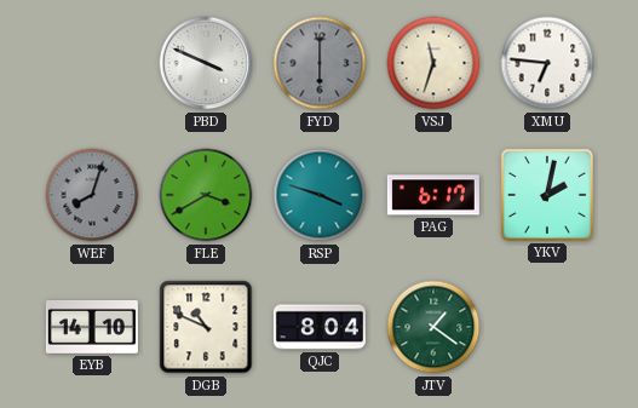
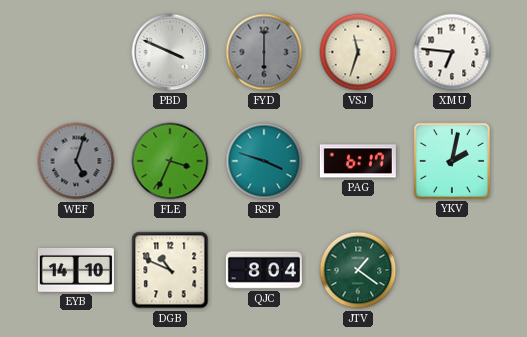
WEF: 8:03 -> 5:03 (76, 161)
FLE: 3:40 -> 3:34 (170, 161)
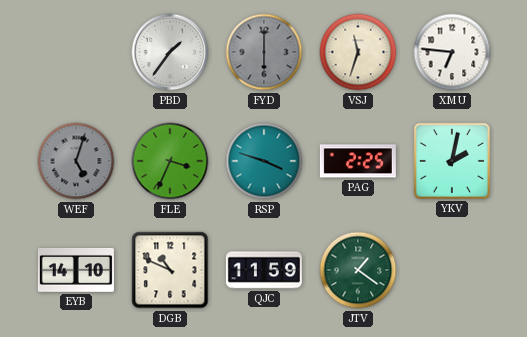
PBD: 3:49 -> 1:36 (170, 52)
PAG: 6:17 -> 2:25 (358, 161)
QJC: 8:04 -> 11:59 (264, 270)
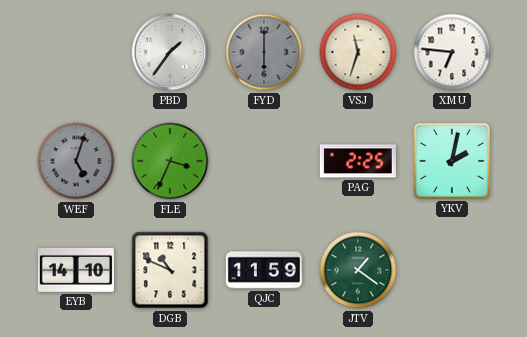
RSP: 3:48 -> none (264, 161)
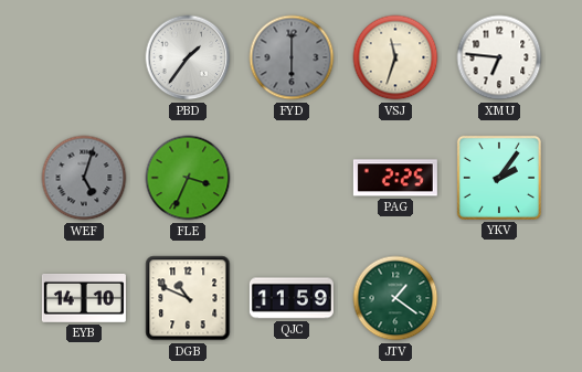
YKV: 2:02 -> 2:06 (499, 178)
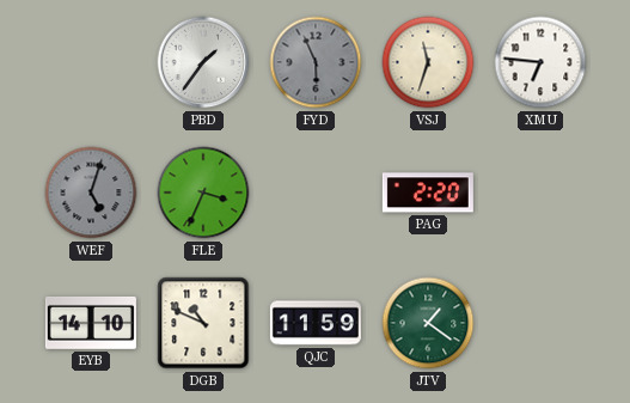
FYD: 6:00 -> 5:56 (316, 62)
PAG: 2:25 -> 2:20 (428, 193)
YKV: 2:06 -> none (499, 178)
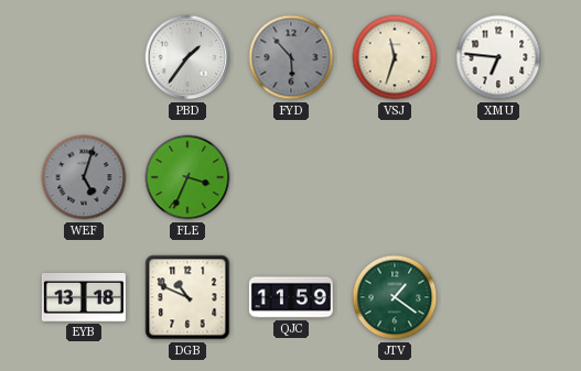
FYD: 5:56 -> 5:53 (291, 57)
PAG: 2:20 -> none (428, 193)
EYB: 14:10 -> 13:18 (84, 297)
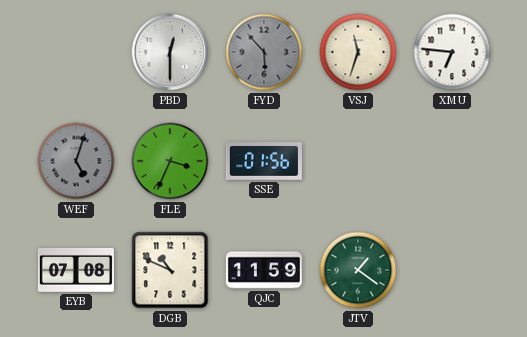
PBD: 1:36 -> 12:30 (170, 52)
SSE: none -> 01:56 (264, 161)
EYB: 13:18 -> 07:08 (76, 270)
